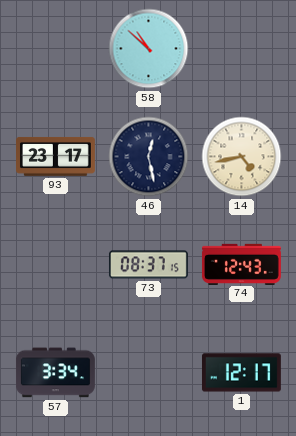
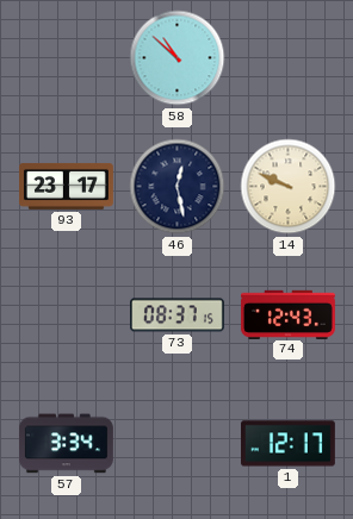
14: 4:43 -> 9:49 (289, 187)
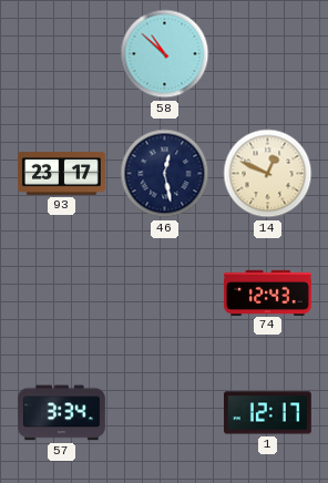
14: 9:49 -> 12:49 (268, 174)
73: 08:37 -> none (176, 315)
